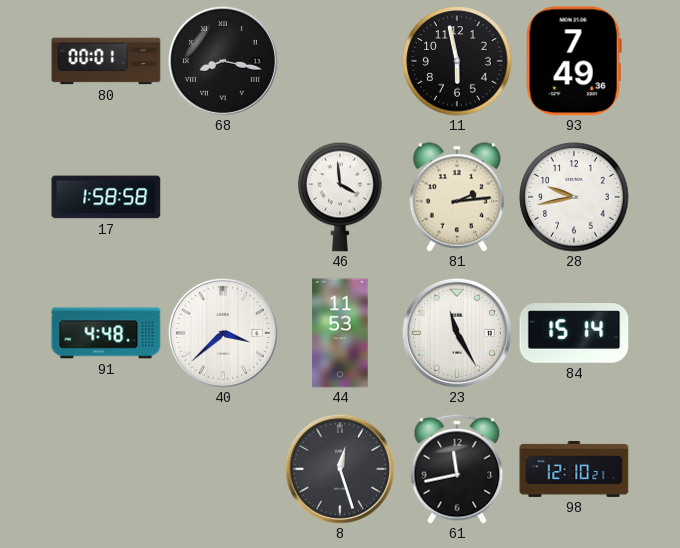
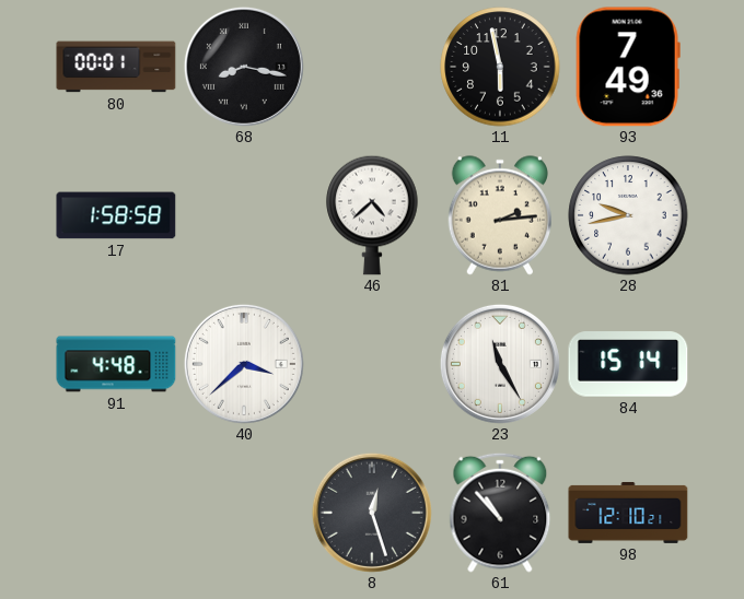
46: 3:59 -> 4:38 (372, 215)
44: 11:53 -> none (340, 333)
61: 11:43 -> 10:53 (500, 513)
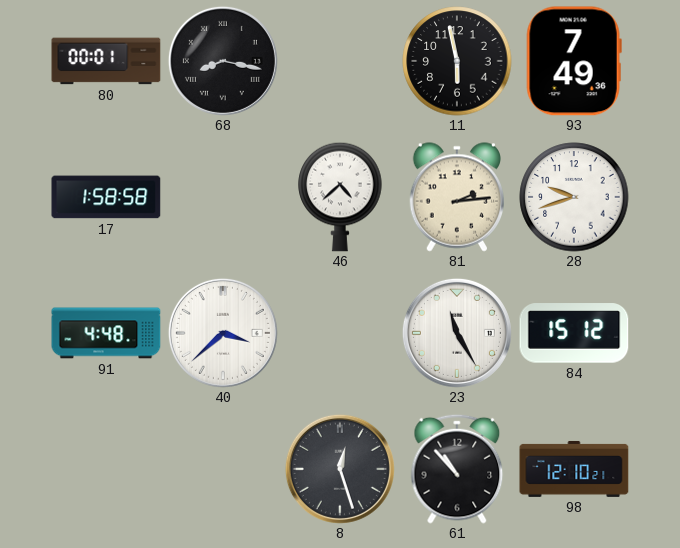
28: 9:43 -> 9:42 (574, 197)
84: 15:14 -> 15:12 (574, 333)
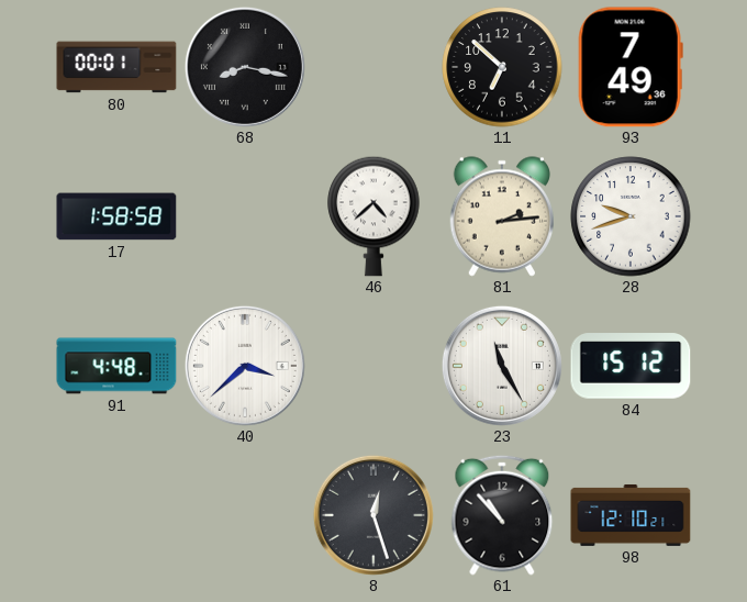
11: 5:58 -> 6:52 (502, 67)
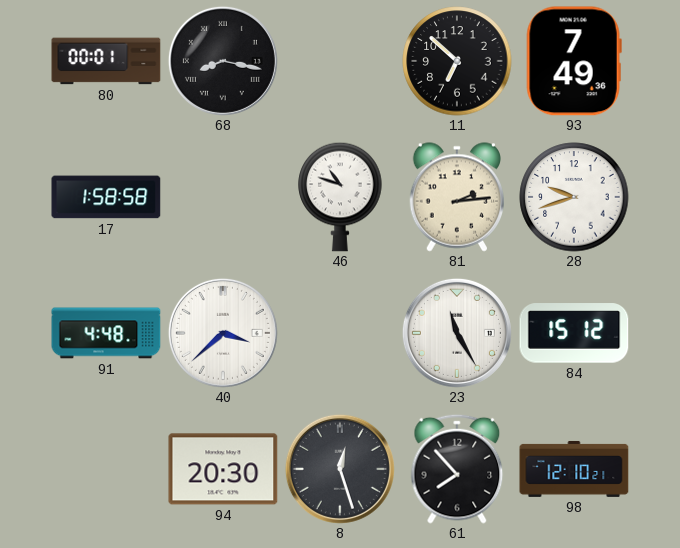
46: 4:38 -> 10:48 (340, 197)
94: none -> 20:30 (223, 469)
61: 10:53 -> 7:53 (457, 469)
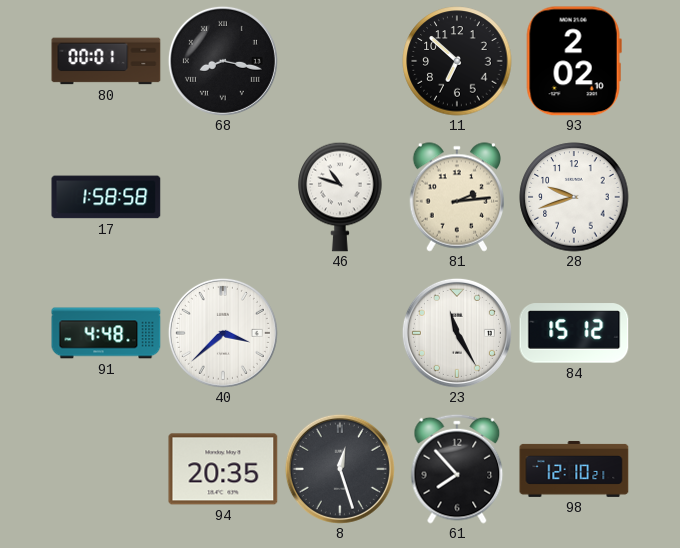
93: 7:49 -> 2:02 (574, 61)
94: 20:30 -> 20:35 (223, 469)
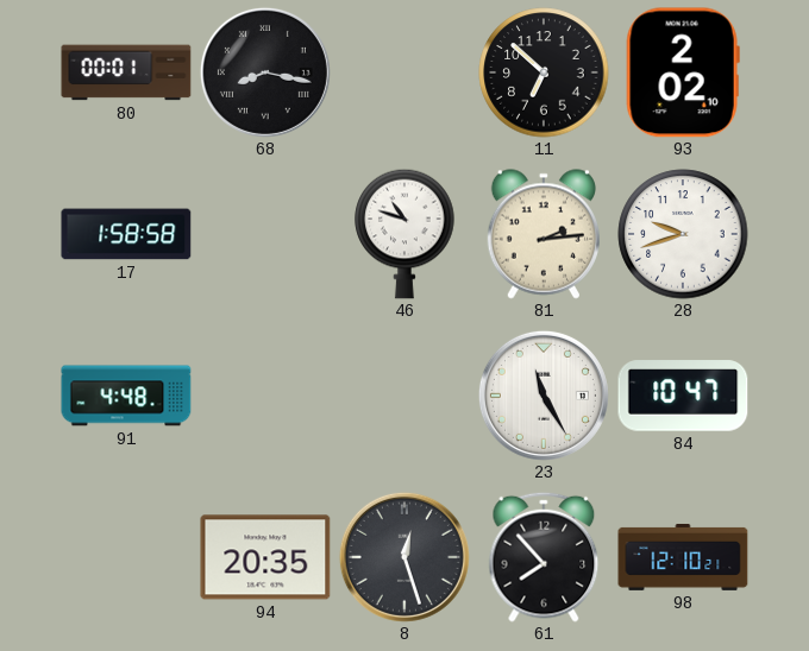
40: 3:38 -> none (223, 333)
84: 15:12 -> 10:47 (683, 396)
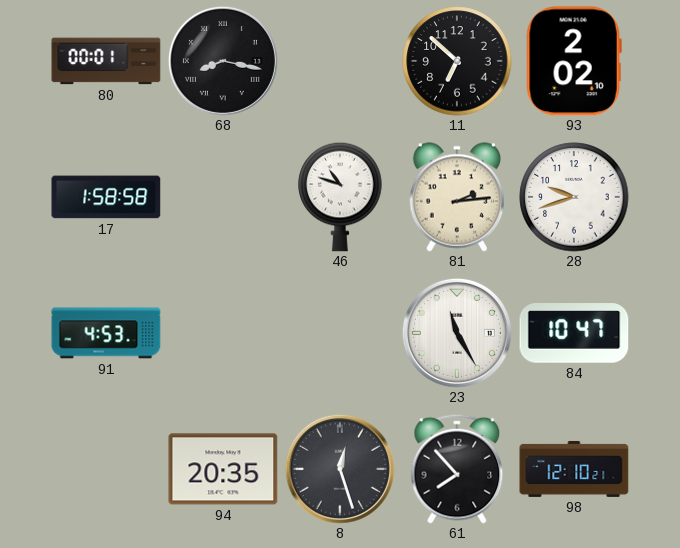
91: 4:48 -> 4:53 (106, 333)
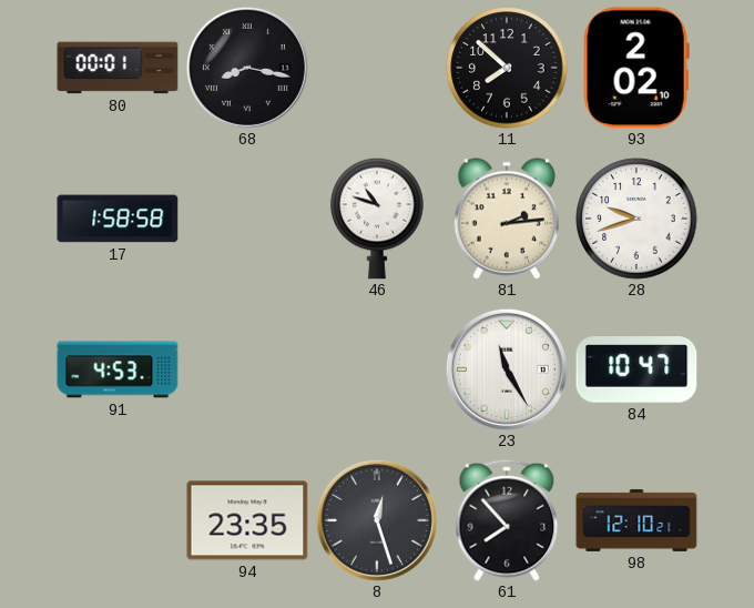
11: 6:52 -> 7:52 (507, 68)
94: 20:35 -> 23:35 (247, 520)
